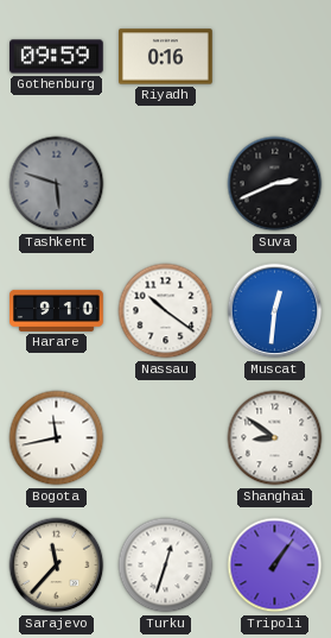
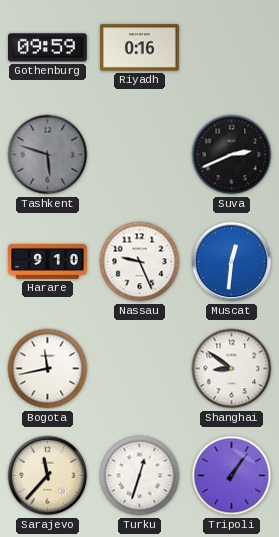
Nassau: 10:21 -> 9:26 (140, 262)
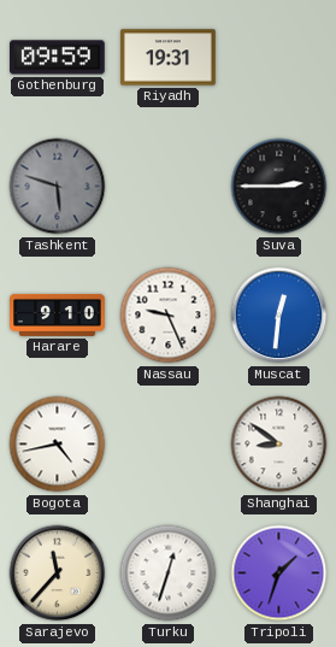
Riyadh: 0:16 -> 19:31 (169, 58)
Suva: 2:41 -> 2:45 (279, 187)
Bogota: 11:43 -> 4:43 (58, 445)
Tripoli: 1:06 -> 1:33 (279, 574)
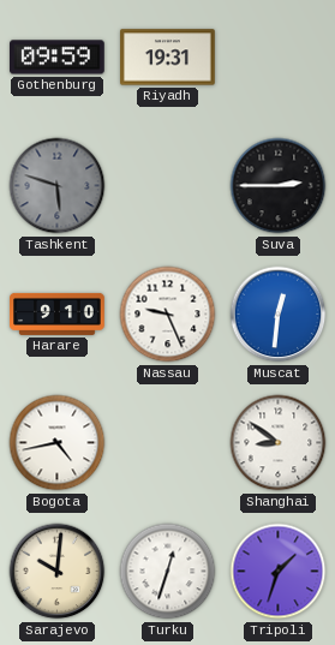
Sarajevo: 11:37 -> 10:01 (58, 572)
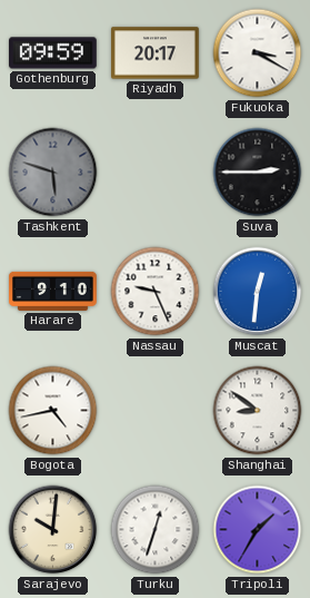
Riyadh: 19:31 -> 20:17 (156, 53)
Fukuoka: none -> 3:20 (258, 53)
Tripoli: 1:33 -> 1:35 (258, 530)
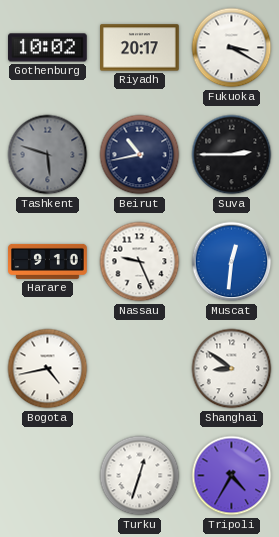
Gothenburg: 09:59 -> 10:02 (48, 48)
Beirut: none -> 10:43 (140, 155)
Sarajevo: 10:01 -> none (53, 530)
Tripoli: 1:35 -> 4:35 (232, 476)
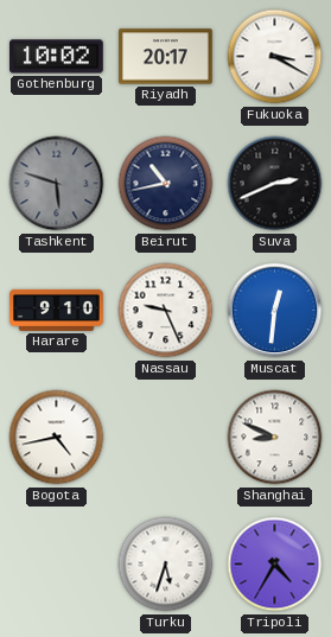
Suva: 2:45 -> 2:41 (275, 184)
Shanghai: 8:51 -> 8:49 (275, 438)
Turku: 12:33 -> 5:33 (166, 565)
